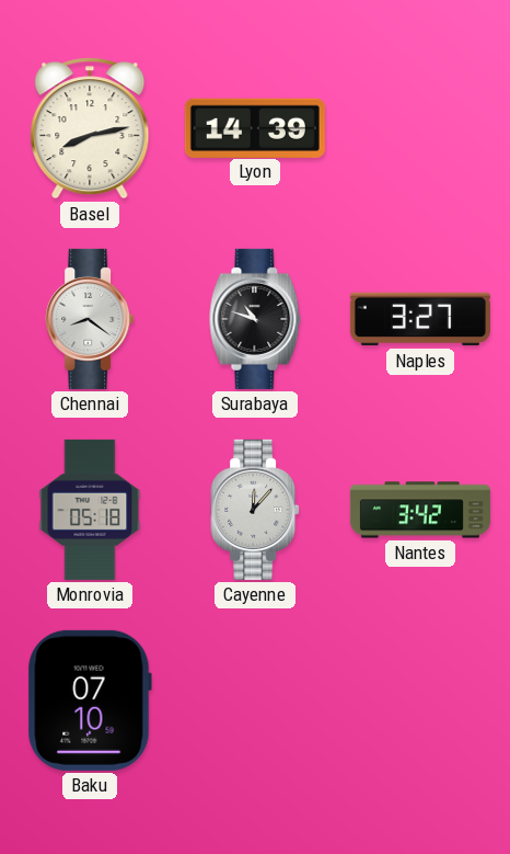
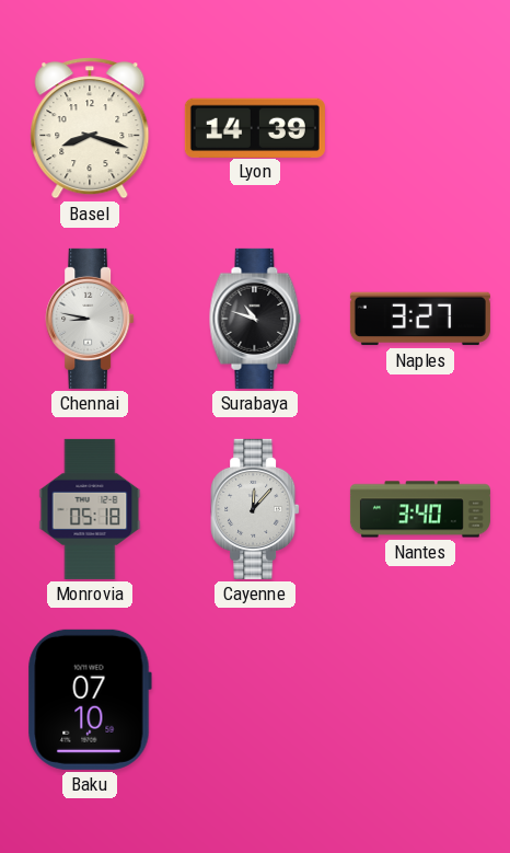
Basel: 8:13 -> 8:18 (90, 128)
Chennai: 8:21 -> 8:47 (90, 319)
Nantes: 3:42 -> 3:40 (420, 509)
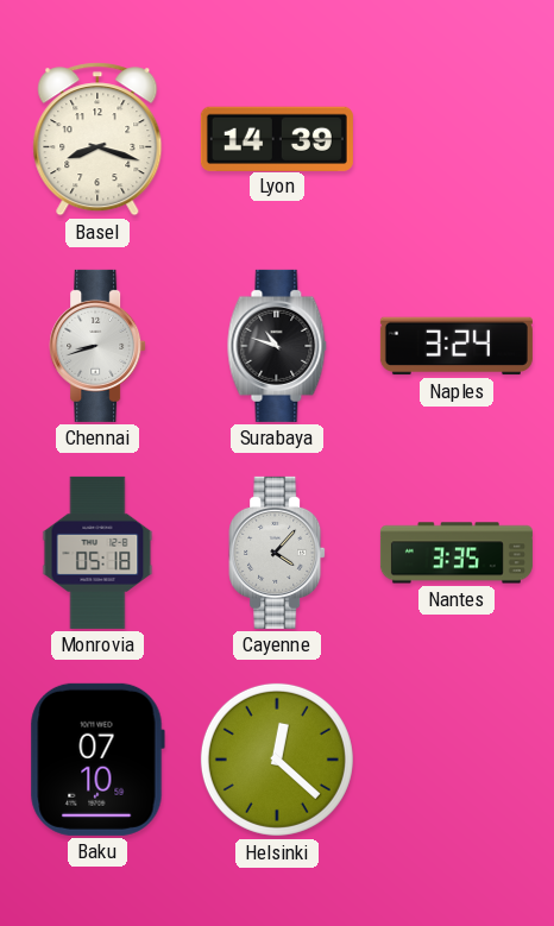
Chennai: 8:47 -> 8:42 (97, 346)
Naples: 3:27 -> 3:24 (457, 346)
Cayenne: 12:07 -> 4:07 (277, 553)
Nantes: 3:40 -> 3:35 (457, 553)
Helsinki: none -> 12:22 (277, 760)
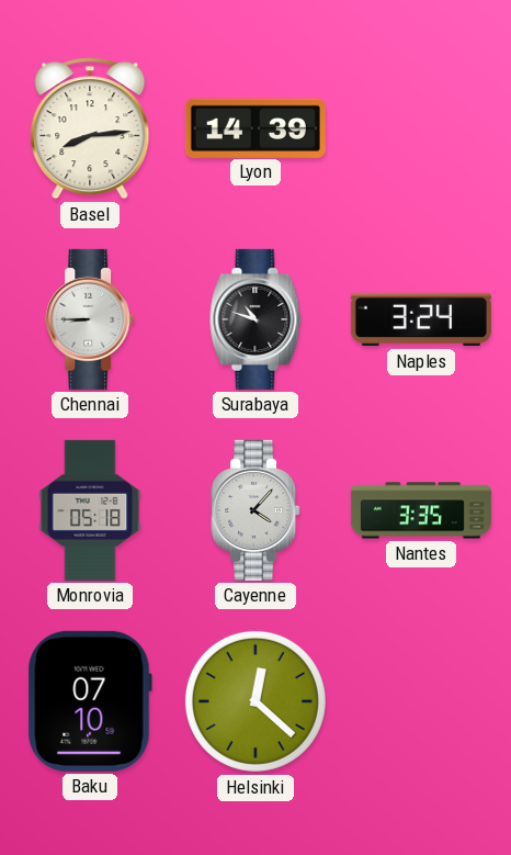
Basel: 8:18 -> 8:14 (90, 128)
Chennai: 8:42 -> 8:45 (90, 319)
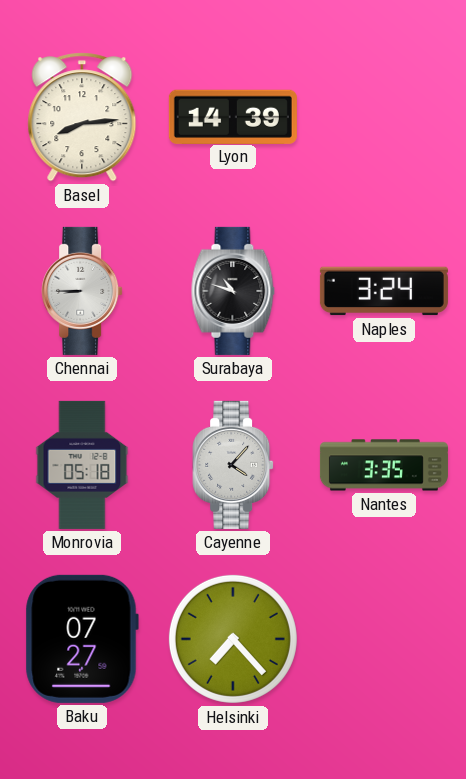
Baku: 07:10 -> 07:27 (82, 639)
Helsinki: 12:22 -> 7:23 (233, 639)
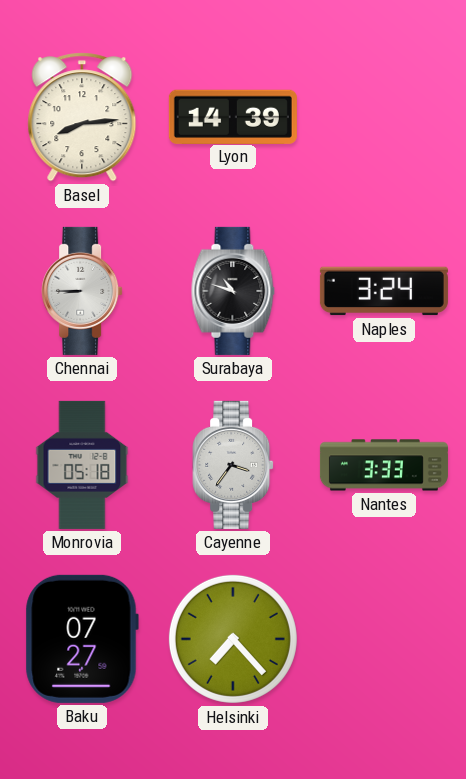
Cayenne: 4:07 -> 3:36 (233, 465)
Nantes: 3:35 -> 3:33 (384, 465)
